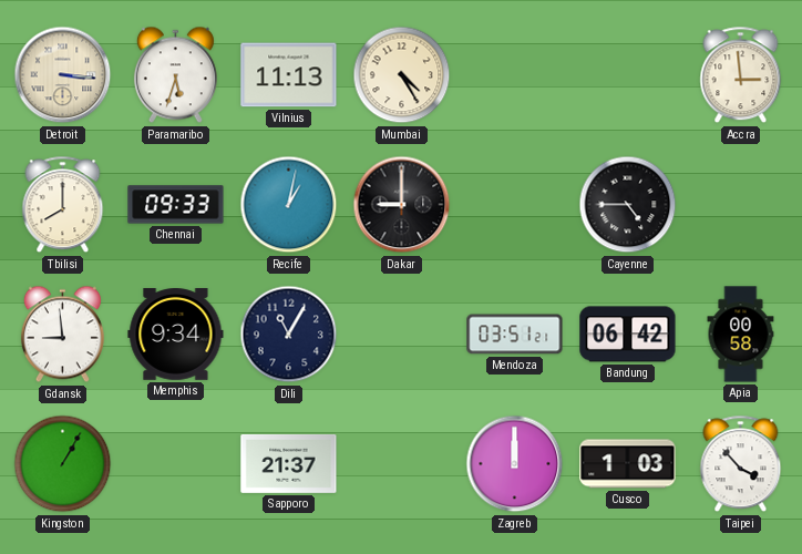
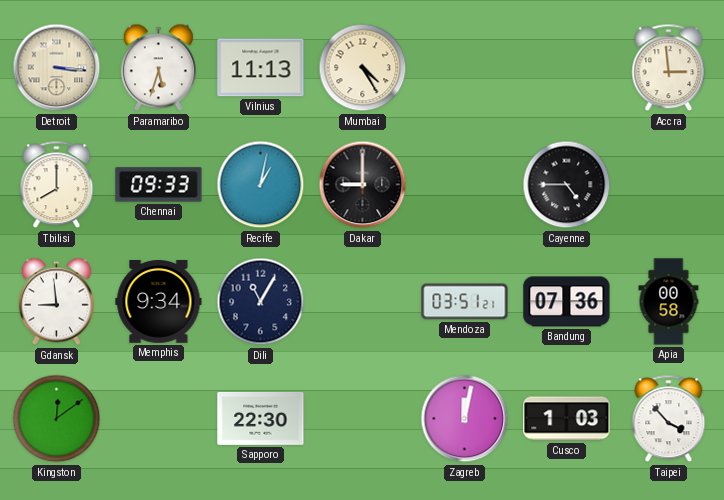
Bandung: 06:42 -> 07:36 (567, 302)
Kingston: 1:05 -> 12:09 (57, 419)
Sapporo: 21:37 -> 22:30 (261, 418)
Zagreb: 12:00 -> 12:02 (465, 419)
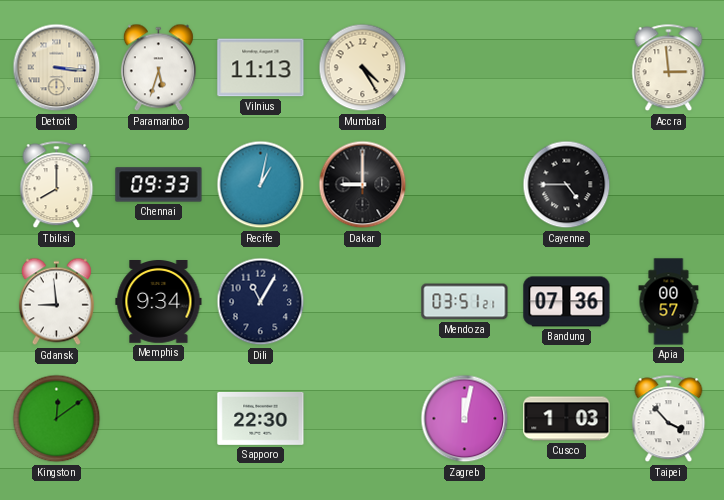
Apia: 00:58 -> 00:57 (669, 302)
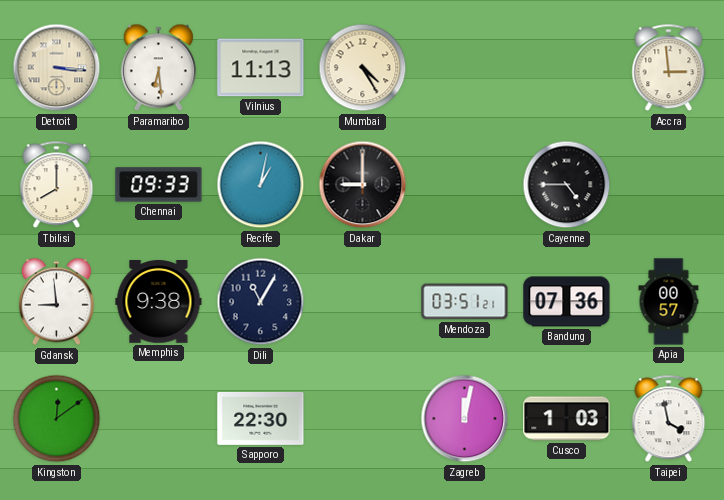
Paramaribo: 5:33 -> 6:29 (158, 68)
Memphis: 9:34 -> 9:38 (159, 302)
Taipei: 3:53 -> 3:58 (669, 419)
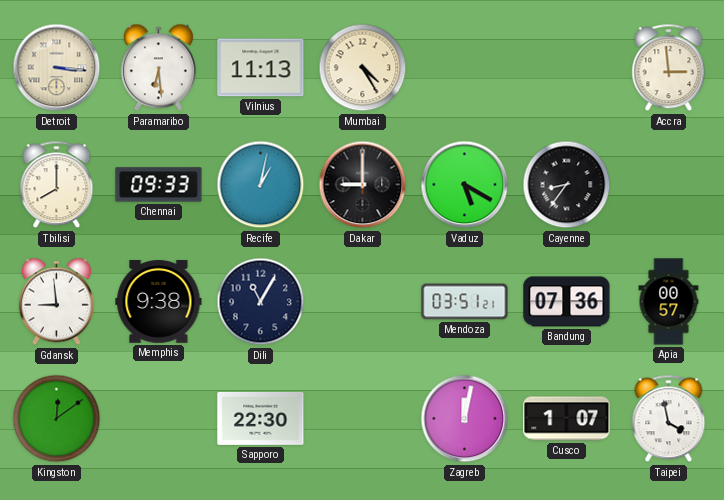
Vaduz: none -> 5:20 (465, 185)
Cayenne: 4:45 -> 8:36 (567, 185)
Cusco: 1:03 -> 1:07 (567, 419)
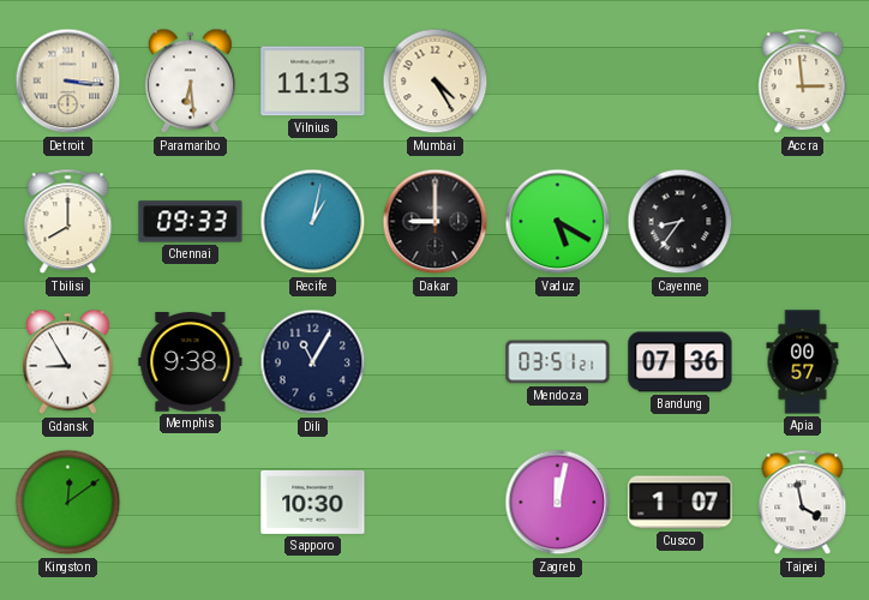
Gdansk: 8:59 -> 8:55 (67, 362)
Sapporo: 22:30 -> 10:30 (313, 502)
